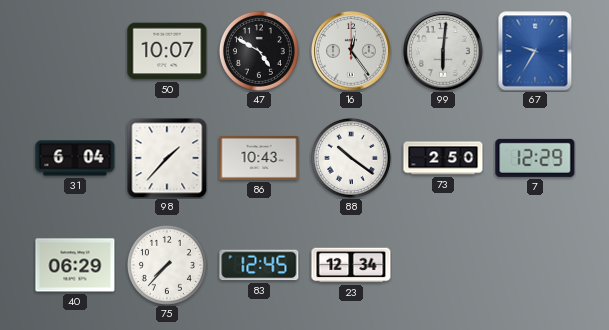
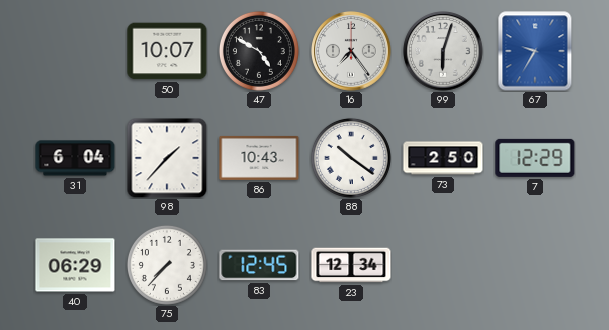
16: 12:24 -> 7:24 (351, 51)
99: 6:01 -> 6:03 (443, 51)
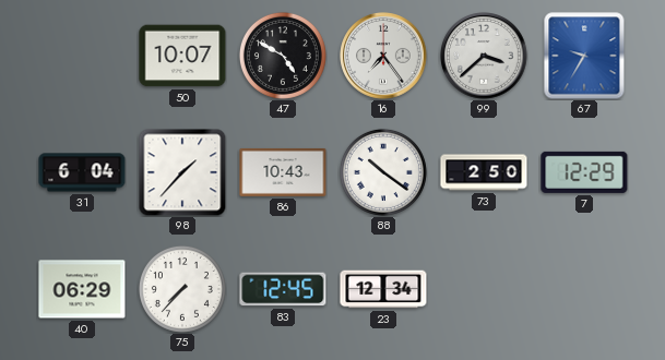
99: 6:03 -> 3:38 (484, 56)
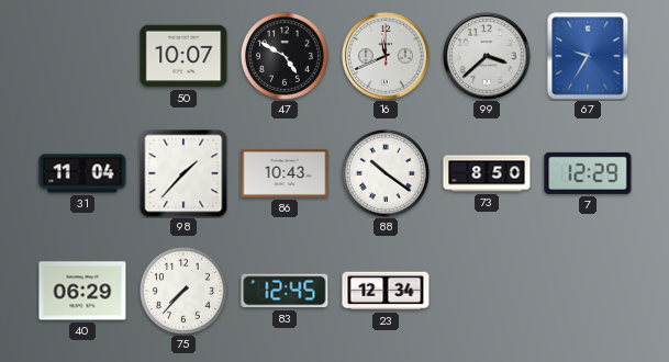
16: 7:24 -> 11:41 (386, 56)
31: 6:04 -> 11:04 (82, 173)
73: 2:50 -> 8:50 (487, 173)
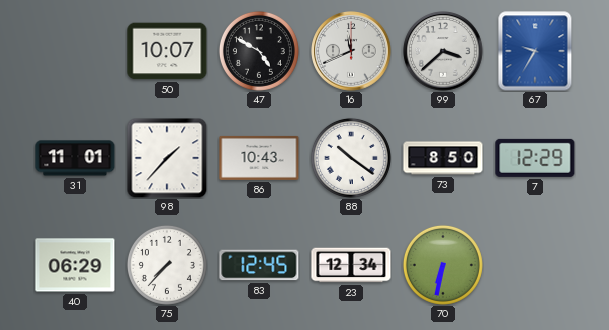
31: 11:04 -> 11:01 (75, 158)
70: none -> 6:32 (443, 265)
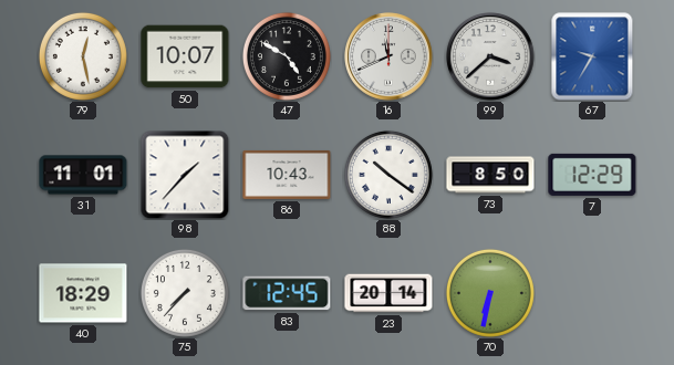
79: none -> 12:28 (83, 56)
40: 06:29 -> 18:29 (83, 293)
23: 12:34 -> 20:14 (388, 293)
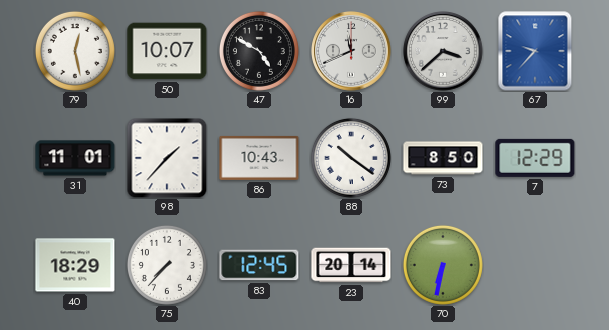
67: 9:35 -> 9:37 (535, 51)
